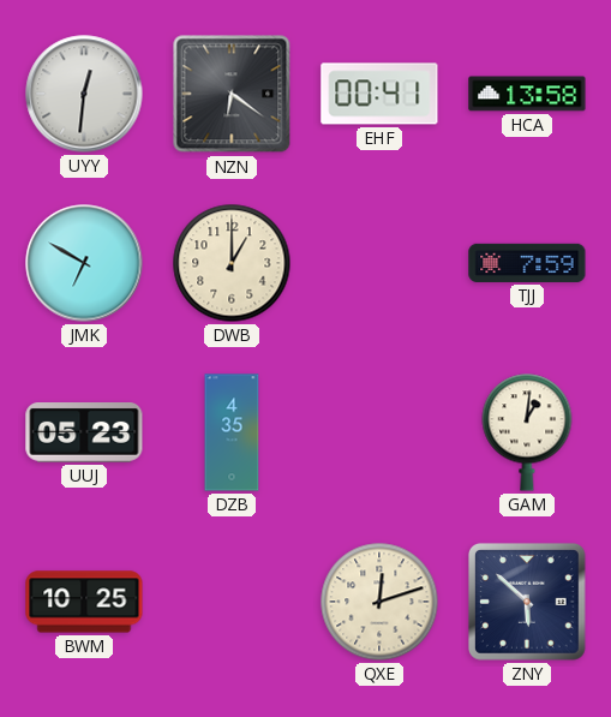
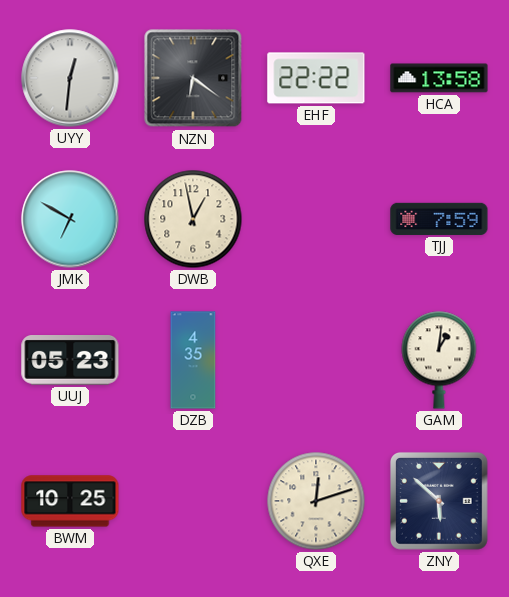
EHF: 00:41 -> 22:22 (316, 78)
DWB: 1:00 -> 12:58 (193, 219)
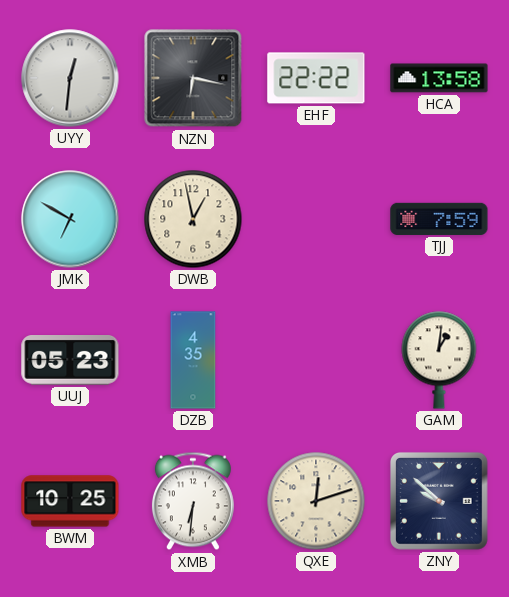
NZN: 6:21 -> 6:17 (193, 78)
XMB: none -> 6:31 (193, 501)
ZNY: 5:52 -> 9:52 (439, 501)
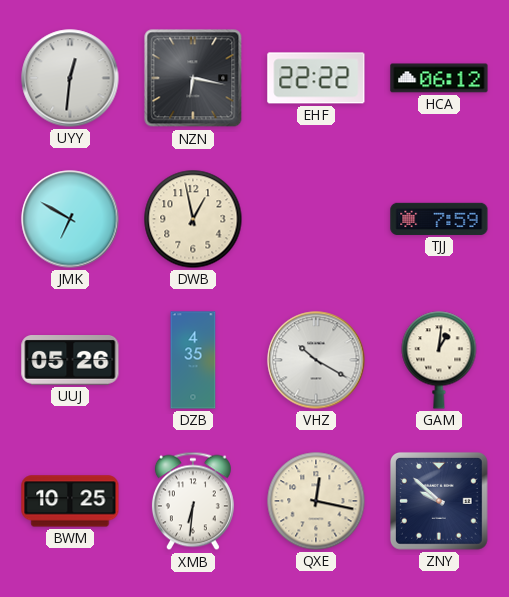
HCA: 13:58 -> 06:12 (439, 78)
UUJ: 05:23 -> 05:26 (70, 361)
VHZ: none -> 10:20 (316, 360)
QXE: 12:12 -> 12:17 (316, 501)
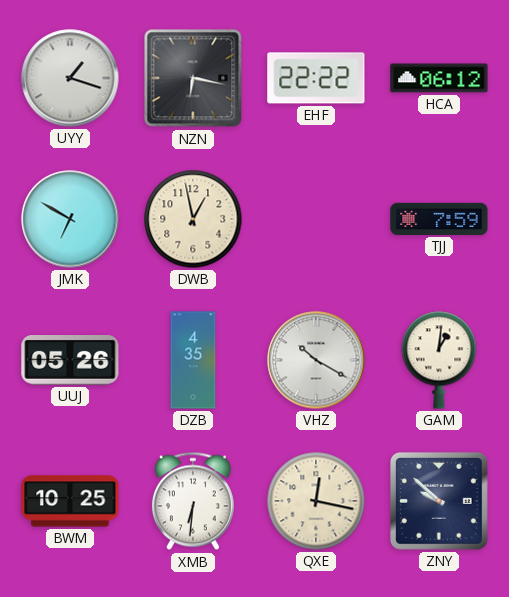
UYY: 12:31 -> 1:18 (70, 78)
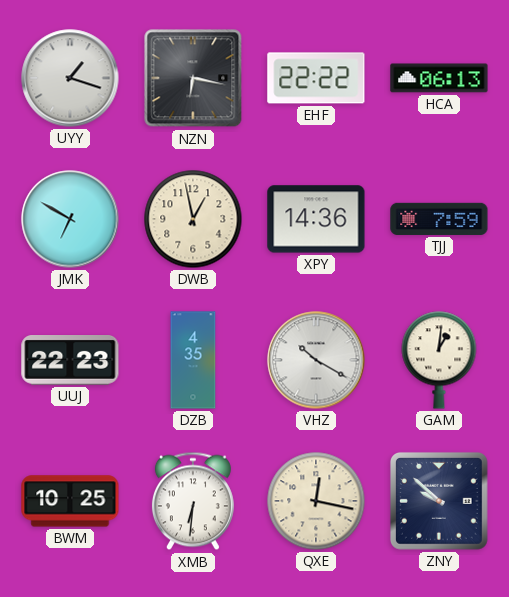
HCA: 06:12 -> 06:13 (439, 78)
XPY: none -> 14:36 (316, 219)
UUJ: 05:26 -> 22:23 (70, 361)
